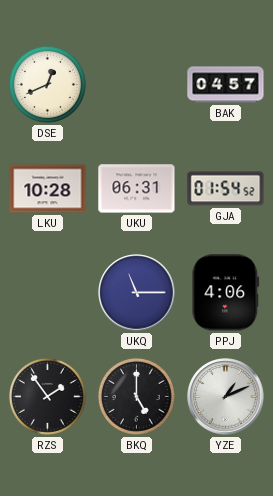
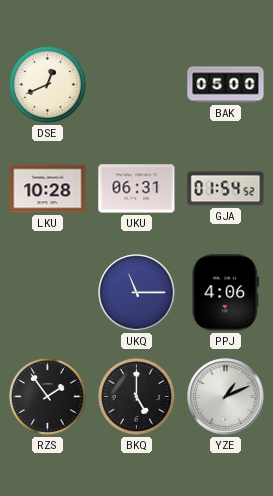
BAK: 04:57 -> 05:00 (226, 85)
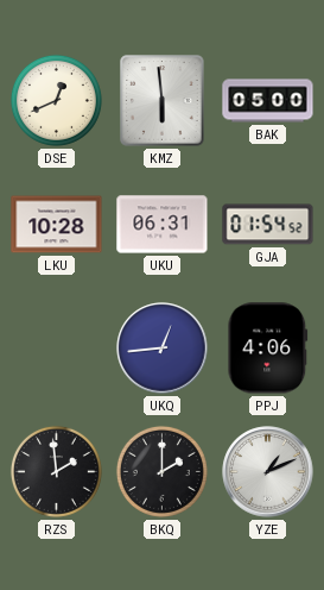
KMZ: none -> 5:59 (163, 101)
UKQ: 11:15 -> 12:44 (163, 349)
RZS: 1:54 -> 1:59 (56, 471)
BKQ: 5:00 -> 2:00 (161, 471)
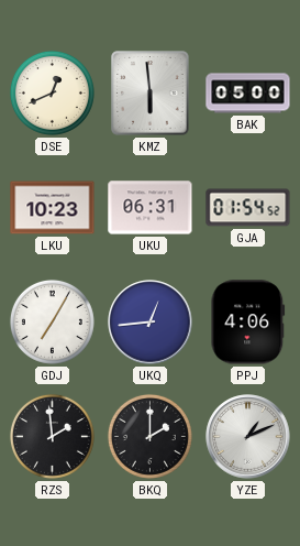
LKU: 10:28 -> 10:23 (53, 208)
GDJ: none -> 7:05 (52, 321)
